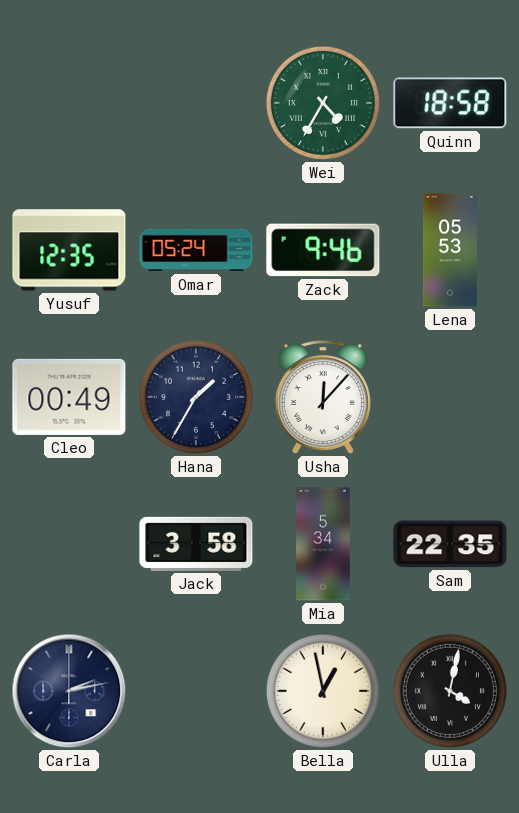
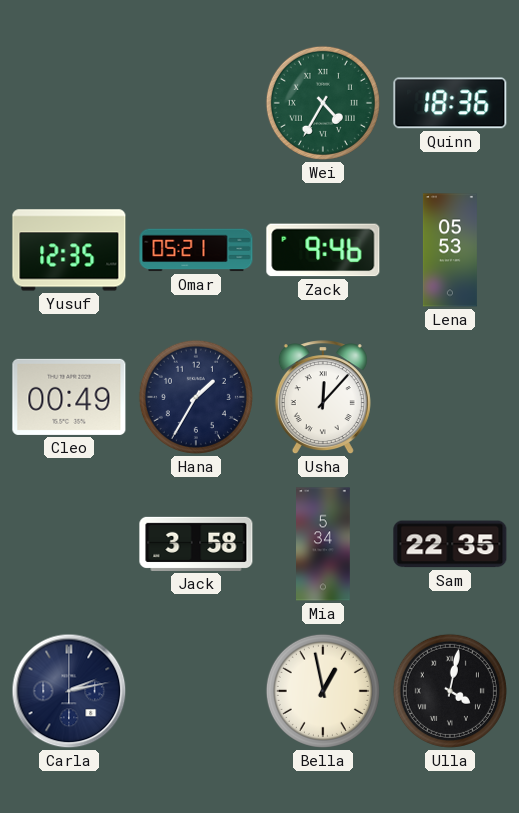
Quinn: 18:58 -> 18:36 (450, 103)
Omar: 05:24 -> 05:21 (196, 250)
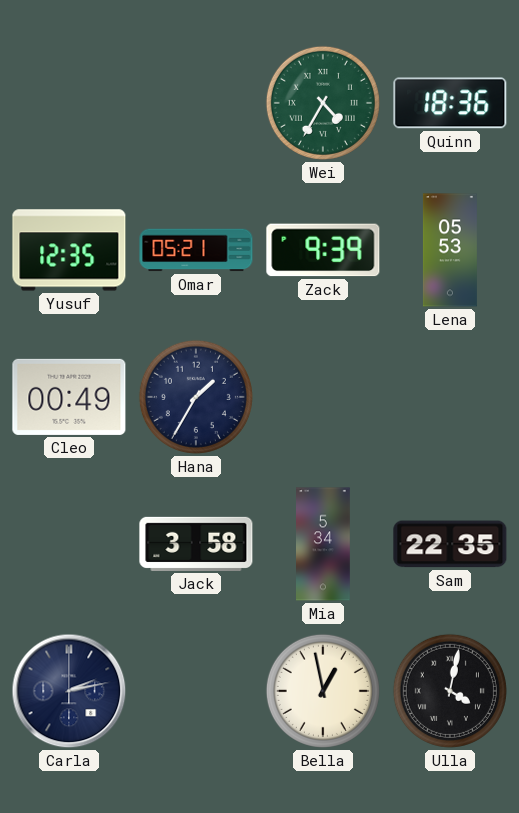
Zack: 9:46 -> 9:39 (323, 250)
Usha: 12:07 -> none (323, 398)
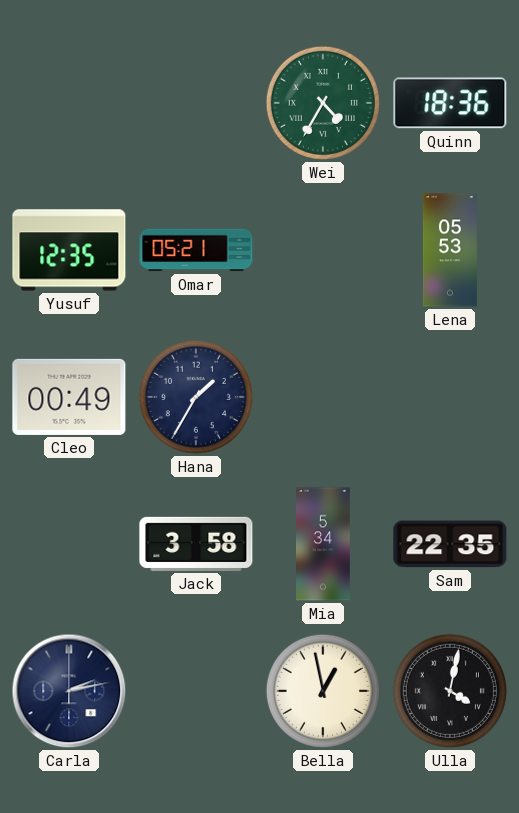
Zack: 9:39 -> none (323, 250)
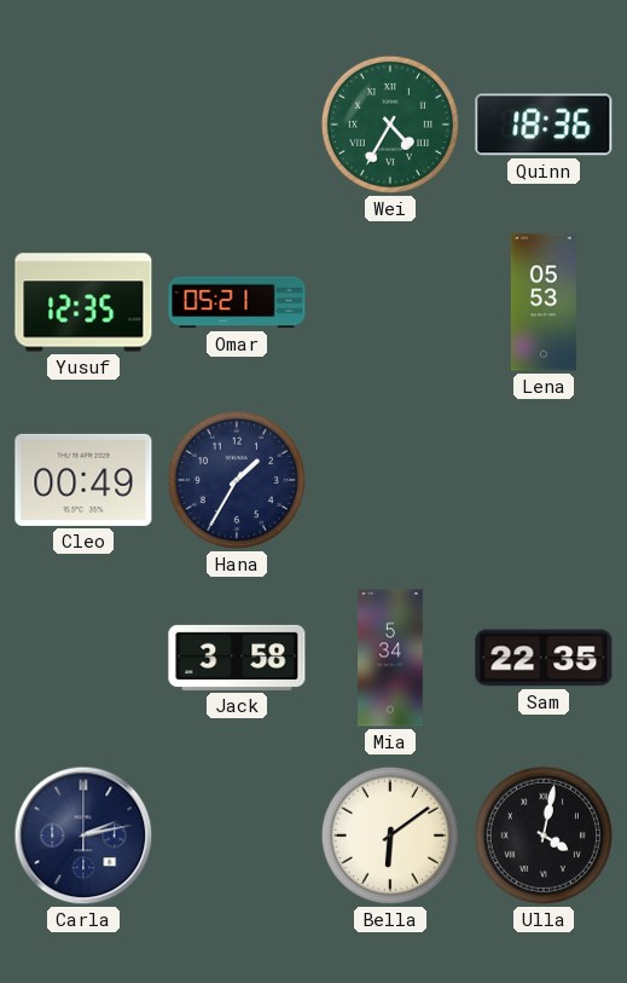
Bella: 12:58 -> 6:09 (390, 835)
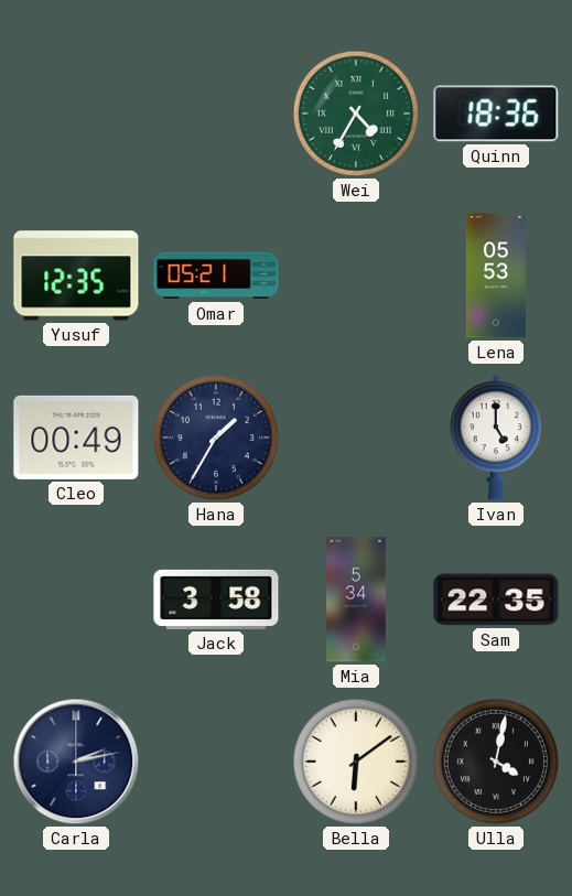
Ivan: none -> 5:00 (496, 438)
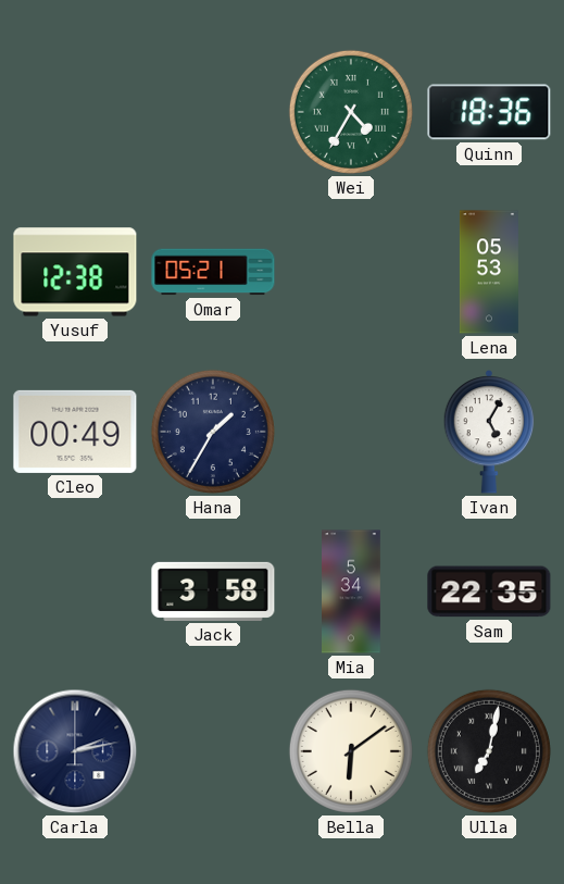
Yusuf: 12:35 -> 12:38 (75, 272)
Ivan: 5:00 -> 5:05 (489, 432)
Ulla: 4:02 -> 7:02 (489, 751)
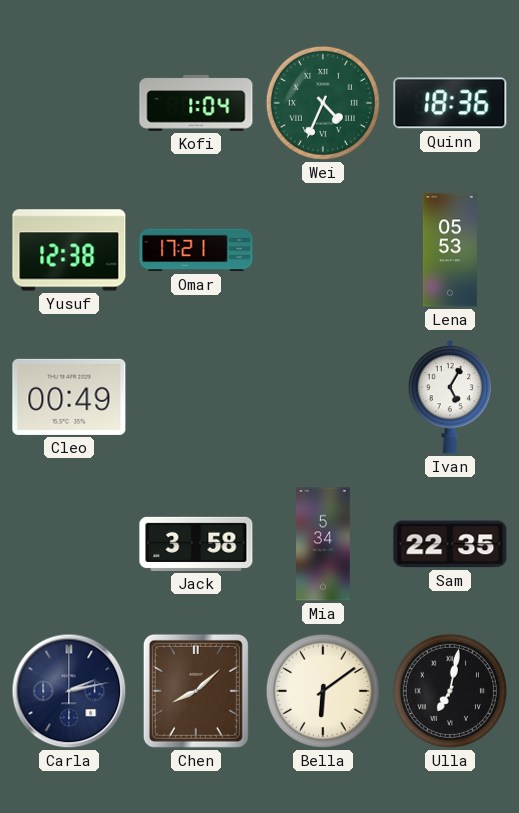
Kofi: none -> 1:04 (196, 103)
Wei: 4:35 -> 4:34 (323, 103)
Omar: 05:21 -> 17:21 (196, 250)
Hana: 1:35 -> none (213, 432)
Chen: none -> 8:08 (196, 691)
